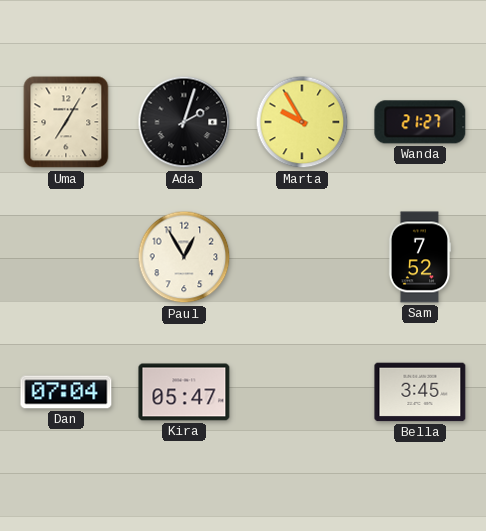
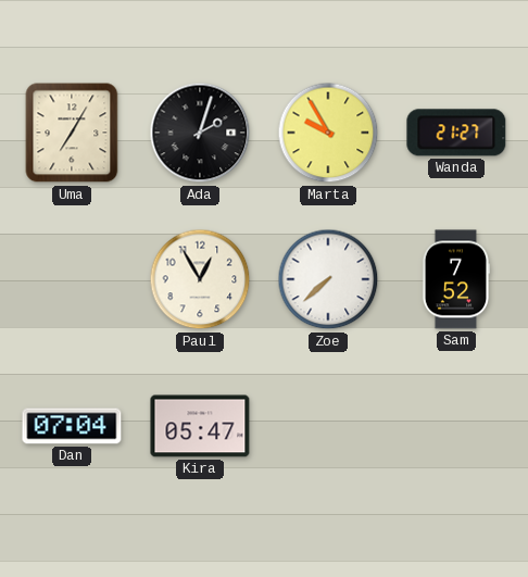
Zoe: none -> 7:38 (328, 279)
Bella: 3:45 -> none (420, 392)
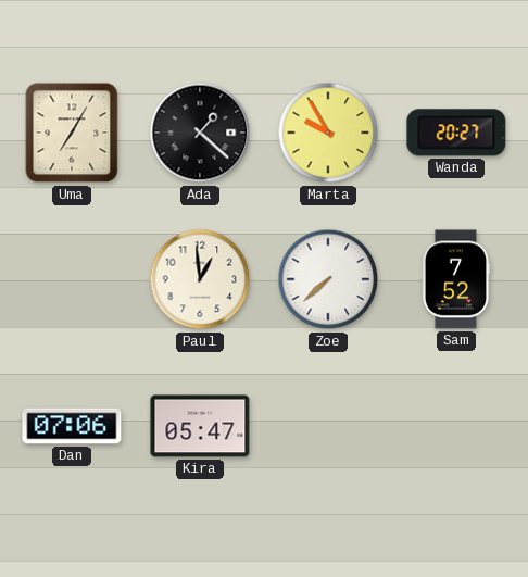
Ada: 2:03 -> 1:22 (200, 133)
Wanda: 21:27 -> 20:27 (456, 133)
Paul: 12:55 -> 12:59 (200, 279)
Dan: 07:04 -> 07:06 (72, 426)
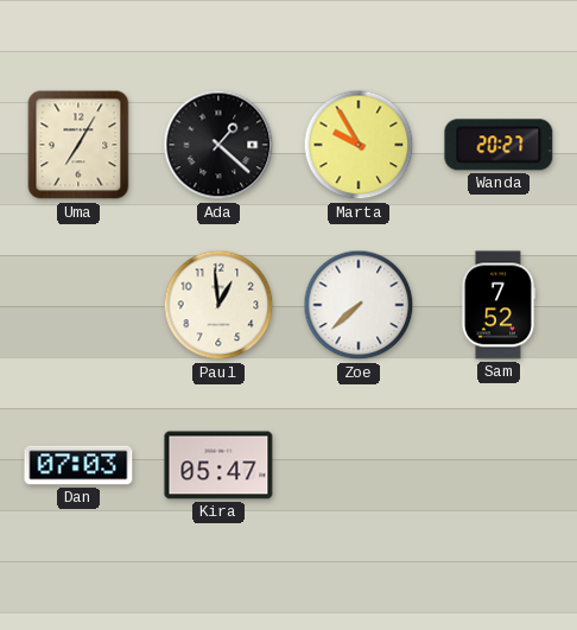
Dan: 07:06 -> 07:03 (78, 465)
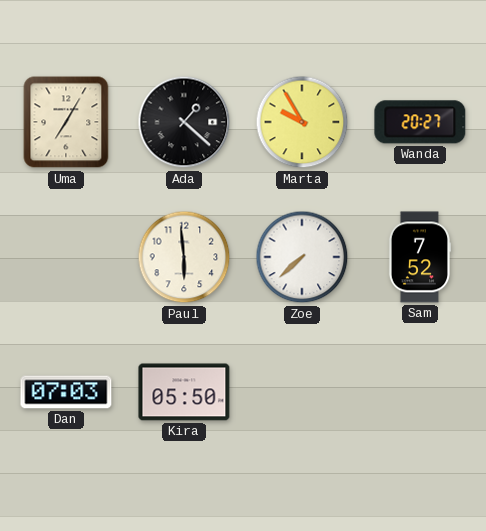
Paul: 12:59 -> 5:59 (184, 257)
Kira: 05:47 -> 05:50 (184, 392)
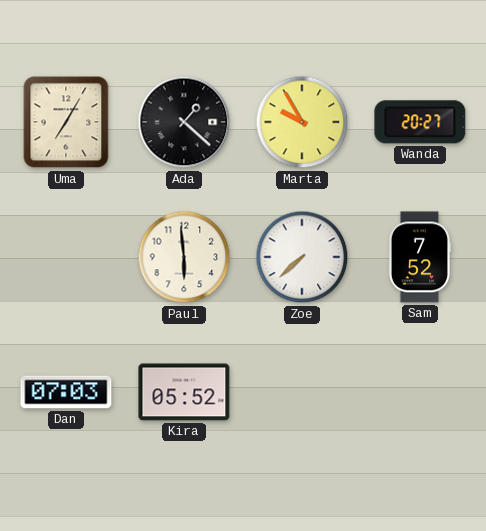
Kira: 05:50 -> 05:52 (184, 392)
